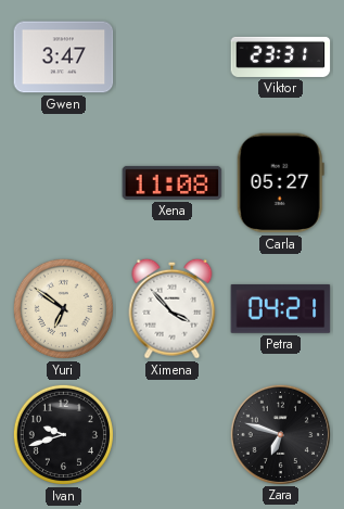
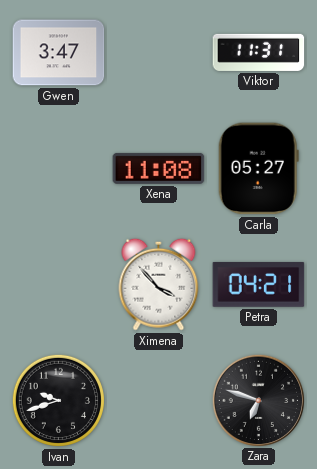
Viktor: 23:31 -> 11:31 (259, 52)
Yuri: 6:51 -> none (63, 308)
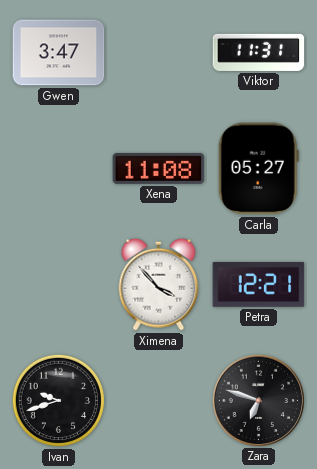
Petra: 04:21 -> 12:21 (259, 285)
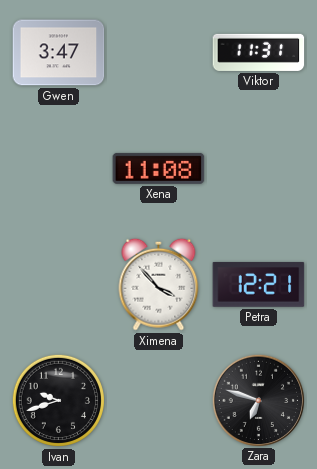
Carla: 05:27 -> none (258, 169)
